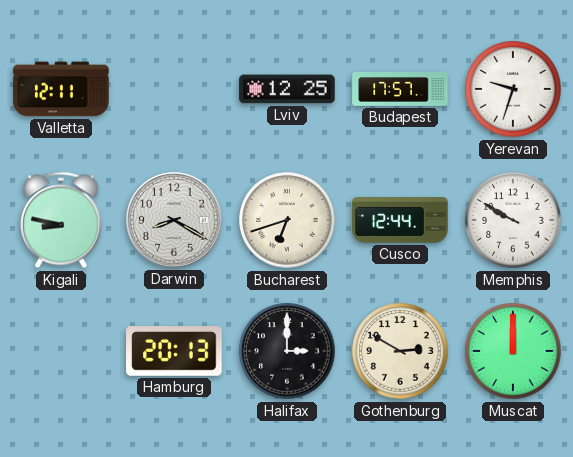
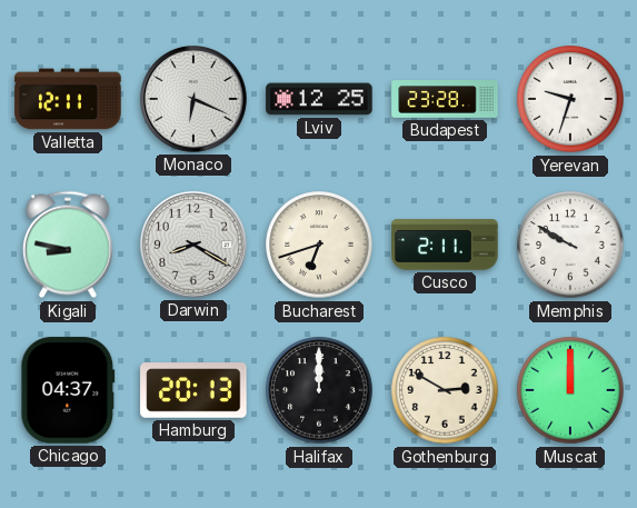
Monaco: none -> 6:19 (193, 99)
Budapest: 17:57 -> 23:28 (445, 99)
Cusco: 12:44 -> 2:11 (445, 245)
Chicago: none -> 04:37 (68, 390)
Halifax: 3:00 -> 12:00 (319, 390)
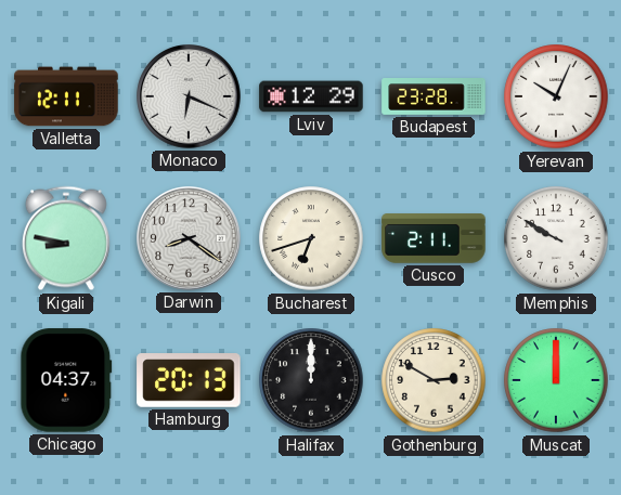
Lviv: 12:25 -> 12:29 (311, 96)
Yerevan: 9:33 -> 10:04 (556, 96)
Darwin: 8:20 -> 8:21 (189, 238)
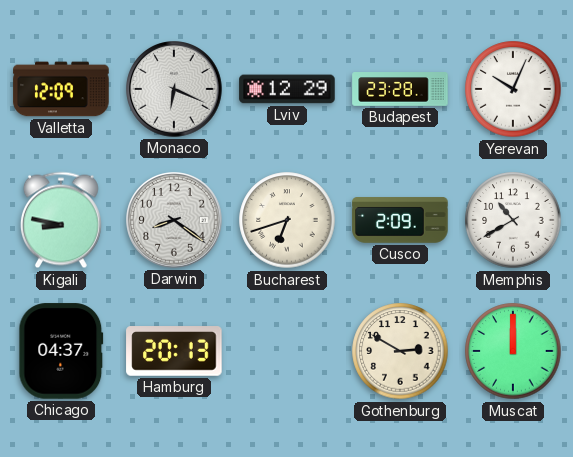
Valletta: 12:11 -> 12:09 (61, 89)
Cusco: 2:11 -> 2:09 (400, 220)
Memphis: 9:50 -> 10:40 (513, 220)
Halifax: 12:00 -> none (311, 380)
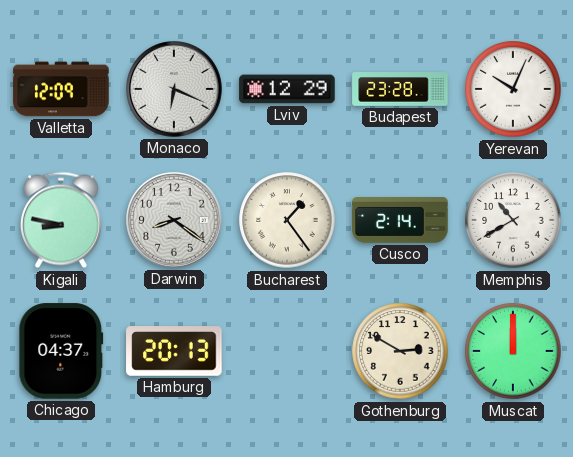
Bucharest: 6:42 -> 1:24 (287, 220)
Cusco: 2:09 -> 2:14 (400, 220)
